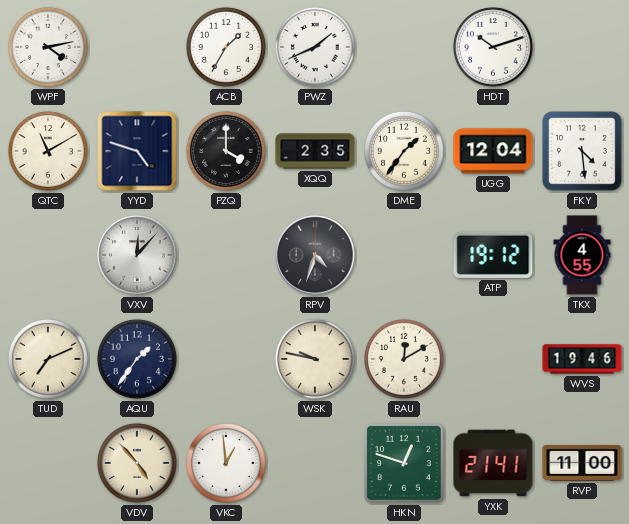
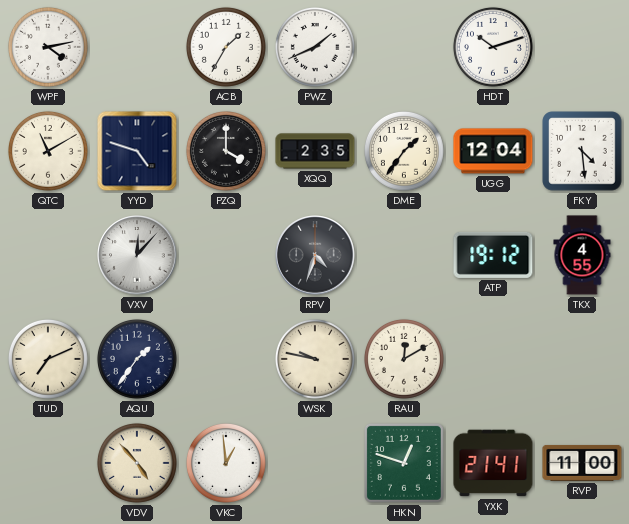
WVS: 19:46 -> none (582, 359)
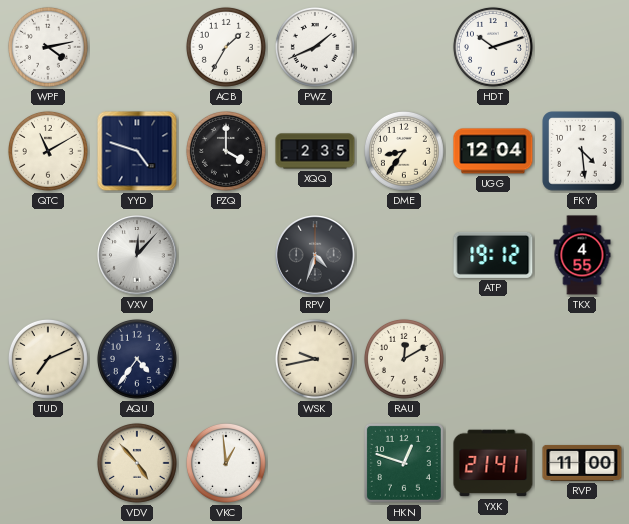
DME: 1:36 -> 8:36 (404, 151)
AQU: 1:36 -> 4:36 (137, 359)
WSK: 9:47 -> 9:43 (315, 359)
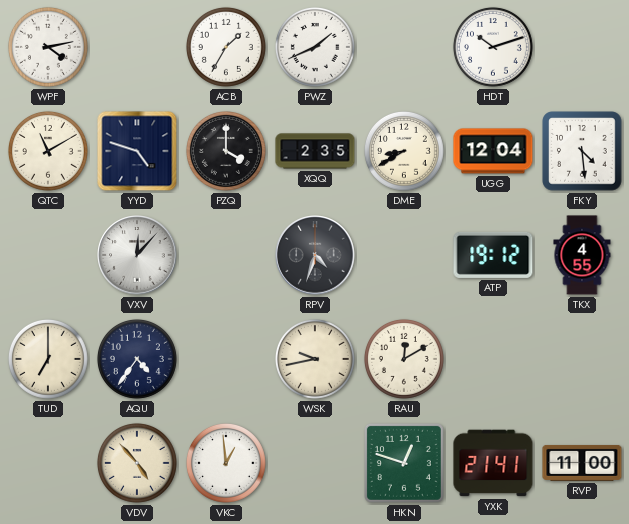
DME: 8:36 -> 8:40 (404, 151)
TUD: 7:11 -> 7:00 (48, 359)
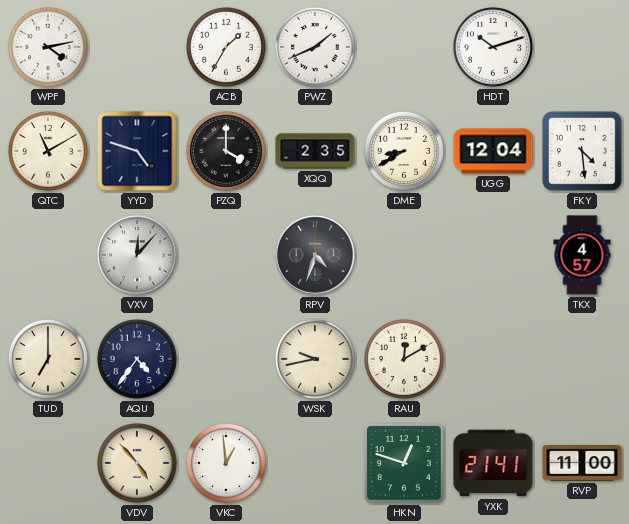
ATP: 19:12 -> none (493, 255)
TKX: 4:55 -> 4:57 (582, 255)
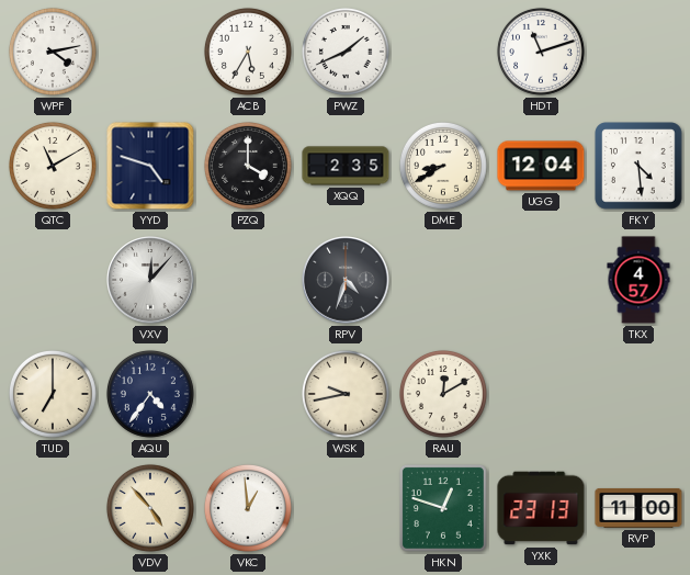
ACB: 1:35 -> 5:35 (248, 52)
HDT: 10:12 -> 11:12 (541, 52)
YXK: 21:41 -> 23:13 (541, 508)
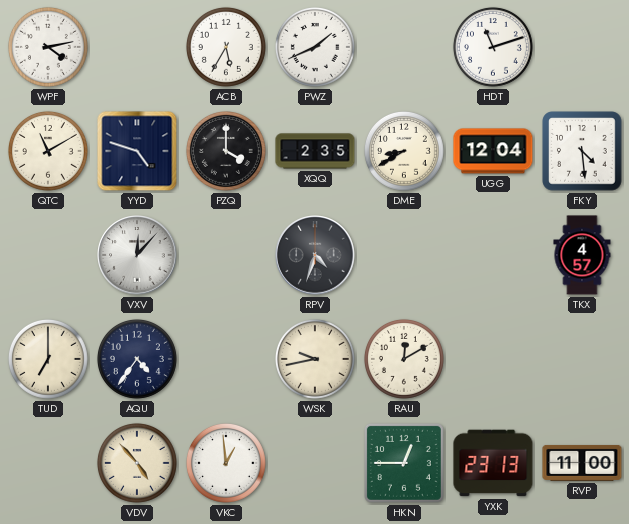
HKN: 12:48 -> 12:45 (404, 463)
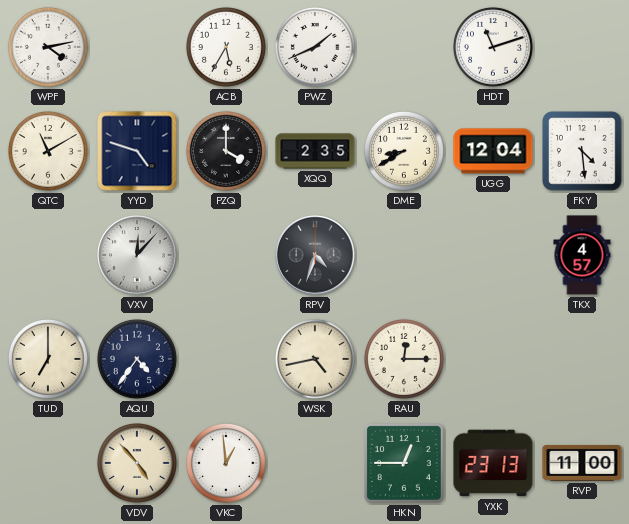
WSK: 9:43 -> 4:43 (315, 359)
RAU: 12:10 -> 12:15 (404, 359)
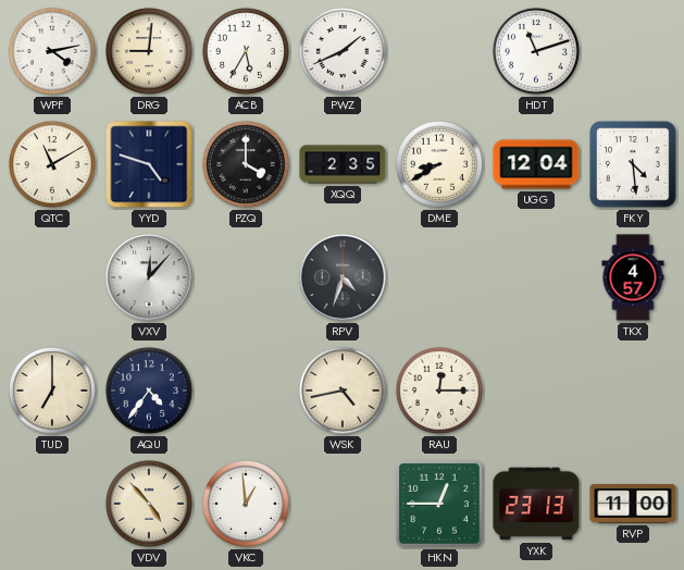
DRG: none -> 9:01 (149, 51)
